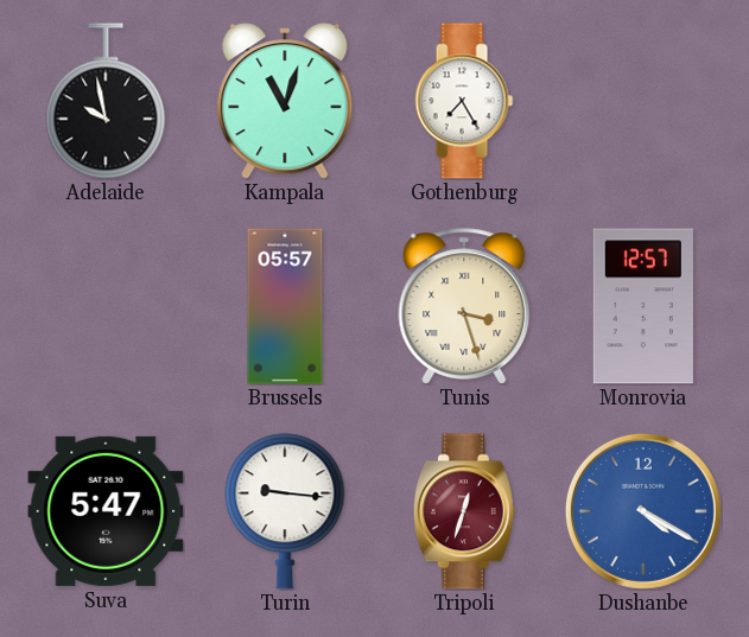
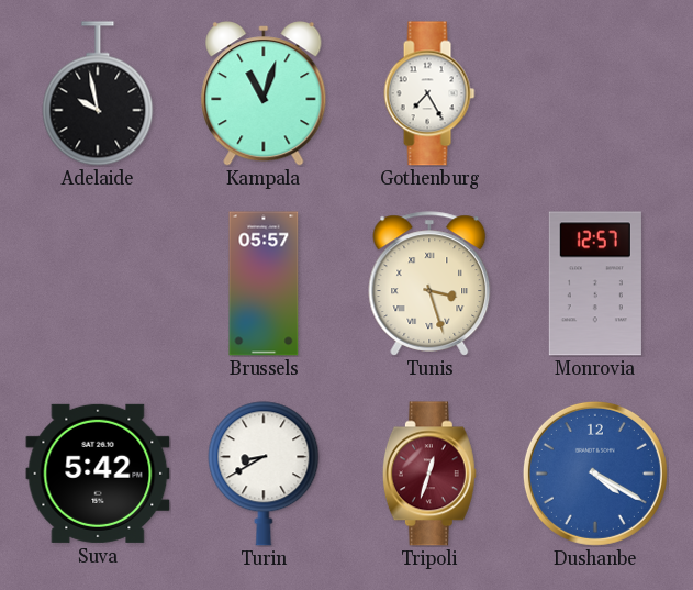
Suva: 5:47 -> 5:42 (98, 474)
Turin: 9:16 -> 8:40 (264, 474)
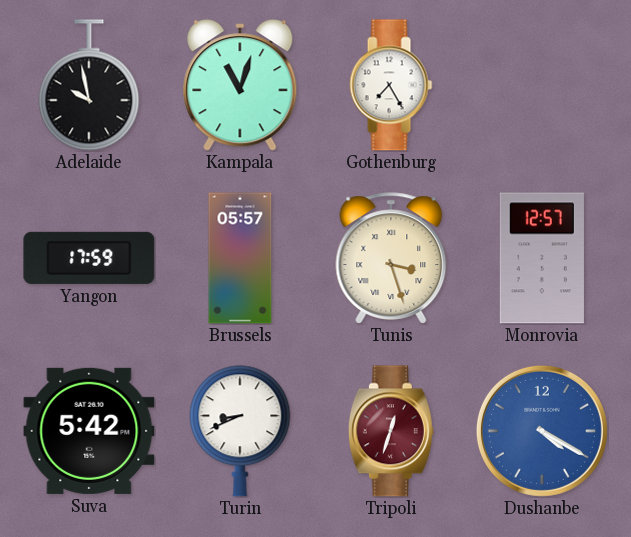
Yangon: none -> 17:59 (89, 258)
Turin: 8:40 -> 8:41 (240, 431)
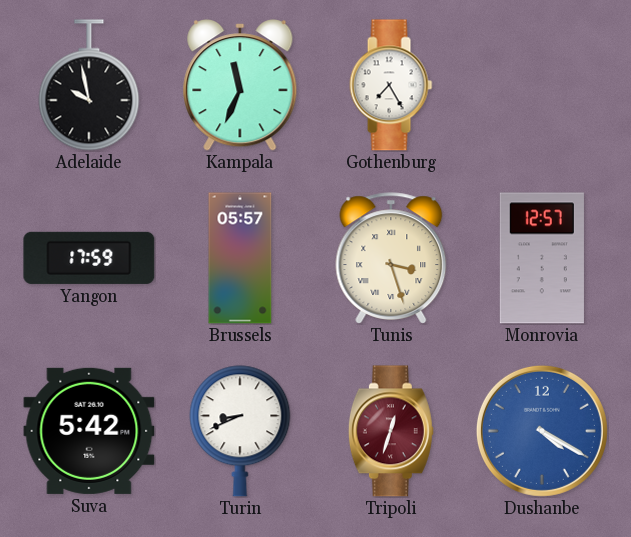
Kampala: 11:03 -> 11:34 (240, 85)
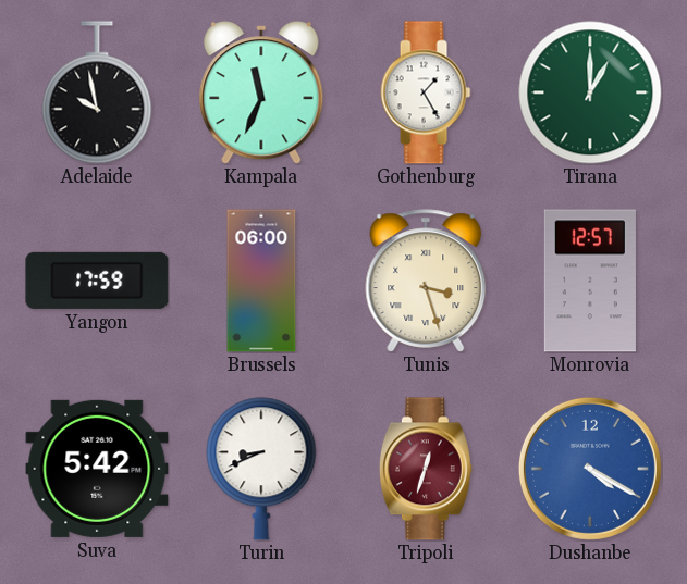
Gothenburg: 7:25 -> 1:25 (426, 92)
Tirana: none -> 1:00 (590, 92)
Brussels: 05:57 -> 06:00 (261, 281)
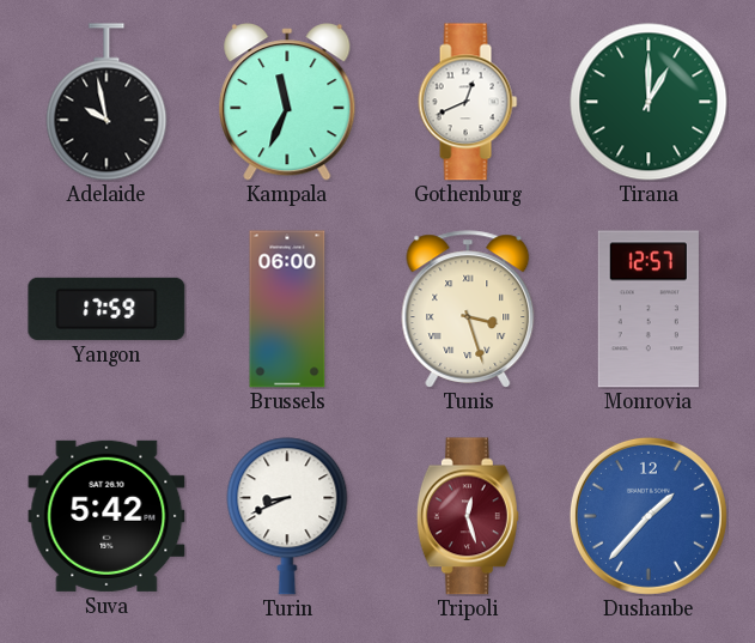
Gothenburg: 1:25 -> 12:41 (468, 102)
Tripoli: 12:33 -> 12:27 (468, 516)
Dushanbe: 4:20 -> 1:37 (649, 516)
